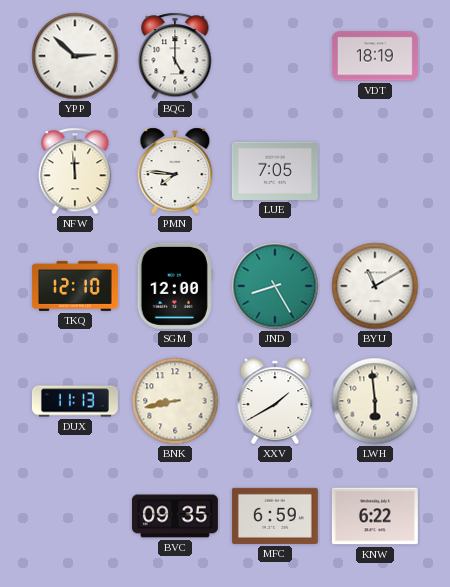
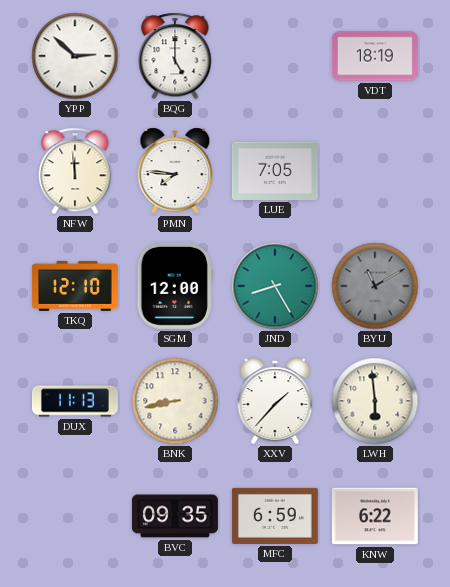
BYU dial: white -> grey (375, 286)
XXV: 1:40 -> 1:37 (275, 401)
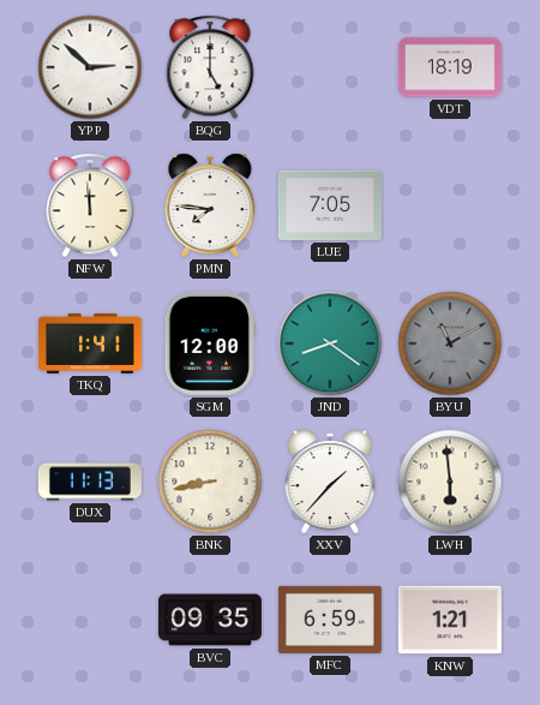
TKQ: 12:10 -> 1:41 (90, 343)
JND: 8:25 -> 8:21 (330, 343)
KNW: 6:22 -> 1:21 (450, 620)
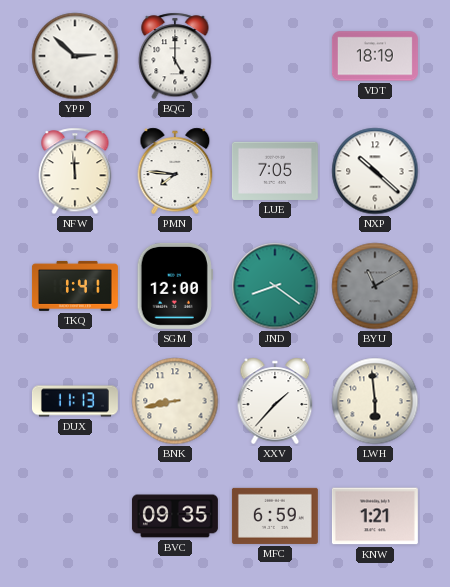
NXP: none -> 10:22 (375, 171)
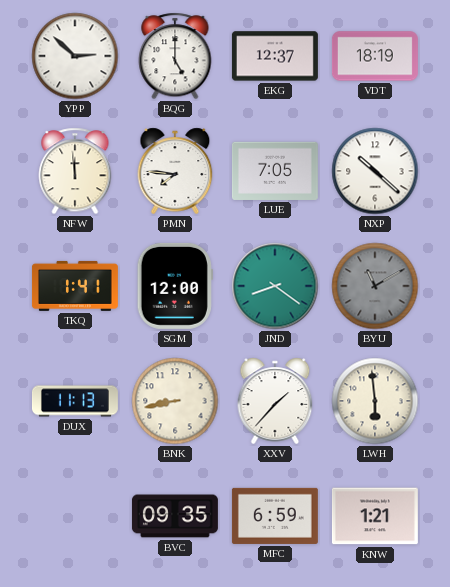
EKG: none -> 12:37 (275, 56)
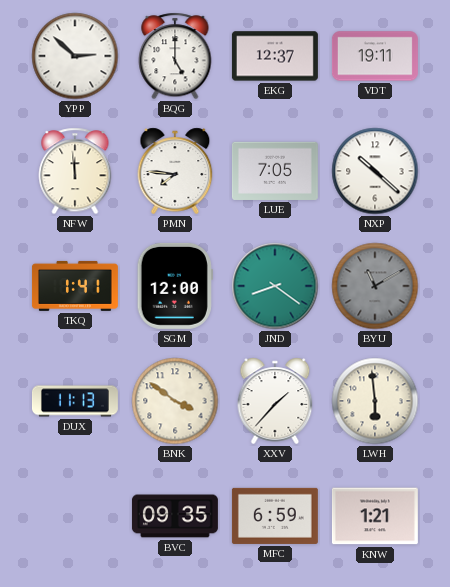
VDT: 18:19 -> 19:11 (375, 56)
BNK: 8:43 -> 3:51 (175, 401)
